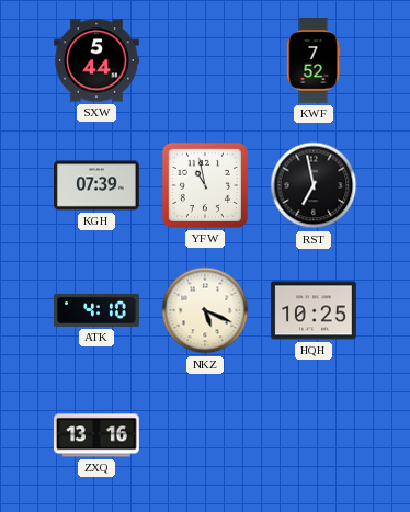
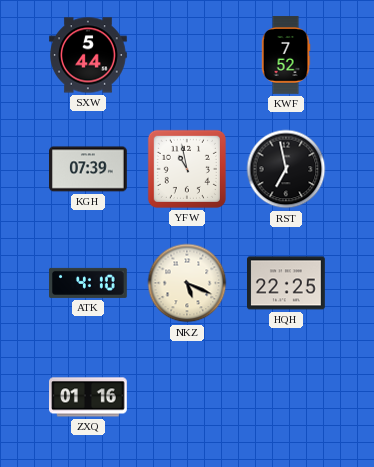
HQH: 10:25 -> 22:25 (287, 283)
ZXQ: 13:16 -> 01:16 (89, 397)
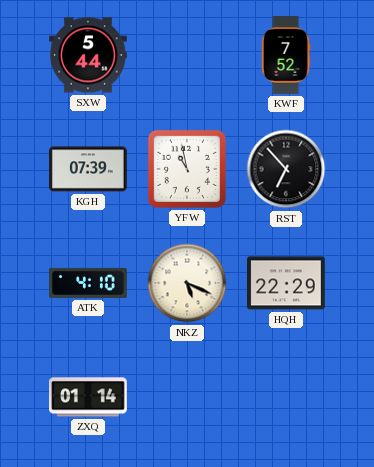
RST: 6:58 -> 6:53 (286, 169)
HQH: 22:25 -> 22:29 (287, 283)
ZXQ: 01:16 -> 01:14 (89, 397)
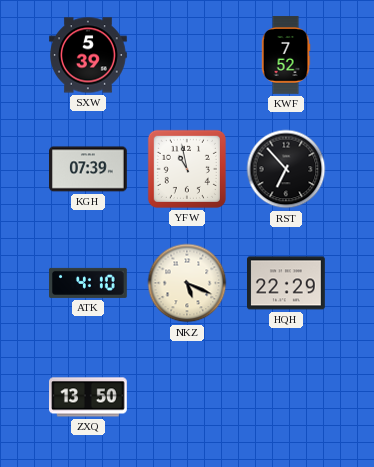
SXW: 5:44 -> 5:39 (88, 55)
ZXQ: 01:14 -> 13:50 (89, 397)
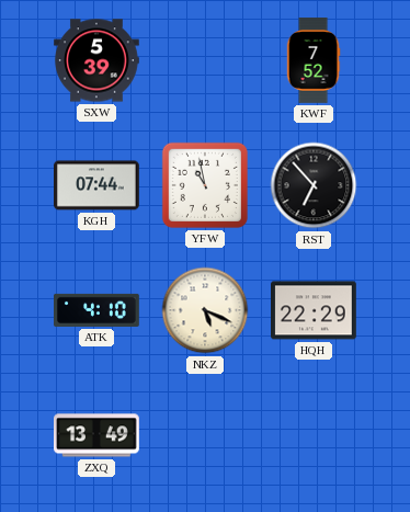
KGH: 07:39 -> 07:44 (98, 185)
ZXQ: 13:50 -> 13:49 (98, 435)
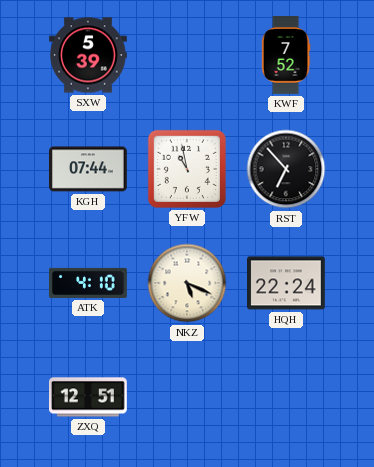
HQH: 22:29 -> 22:24 (287, 283)
ZXQ: 13:49 -> 12:51 (89, 397)
